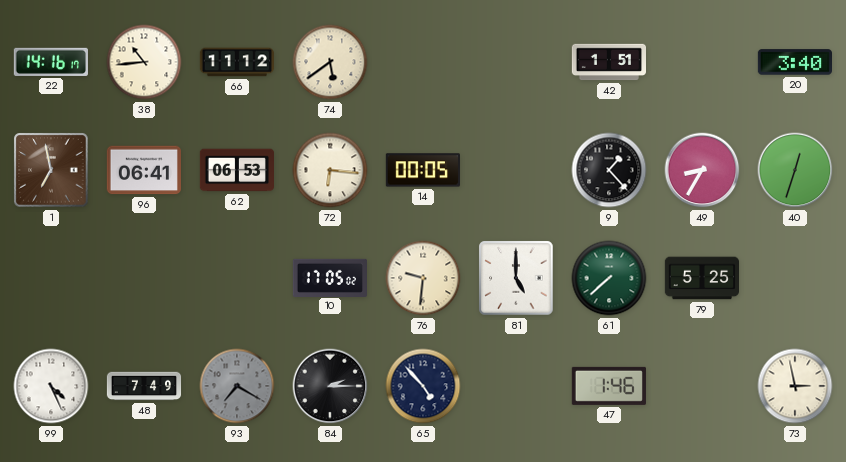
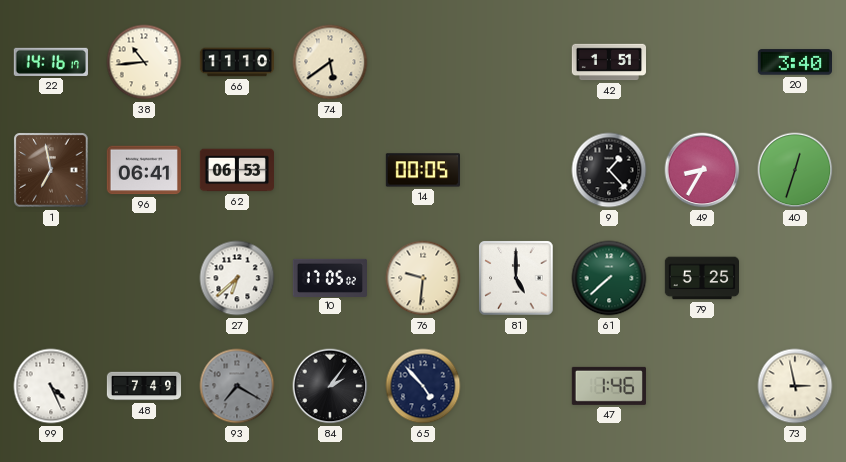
66: 11:12 -> 11:10 (236, 62)
72: 6:16 -> none (330, 170)
27: none -> 6:38 (237, 278)
84: 2:15 -> 2:06 (330, 386)
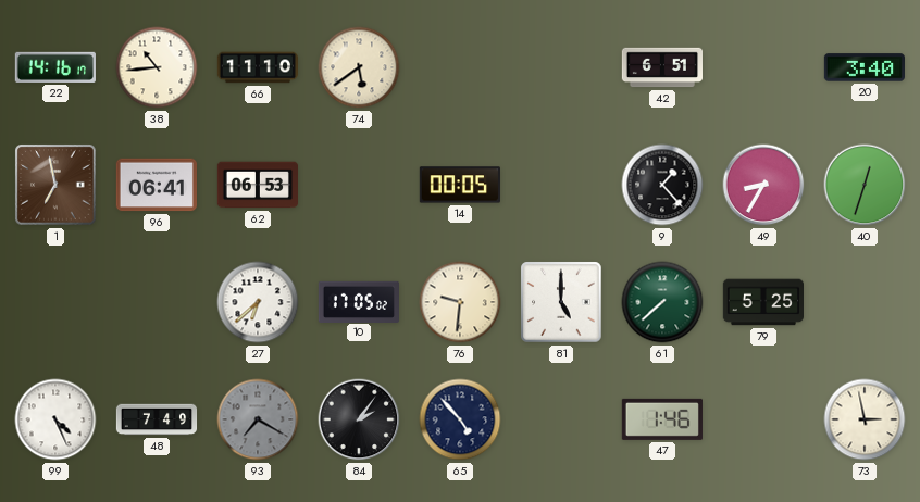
42: 1:51 -> 6:51 (661, 67)
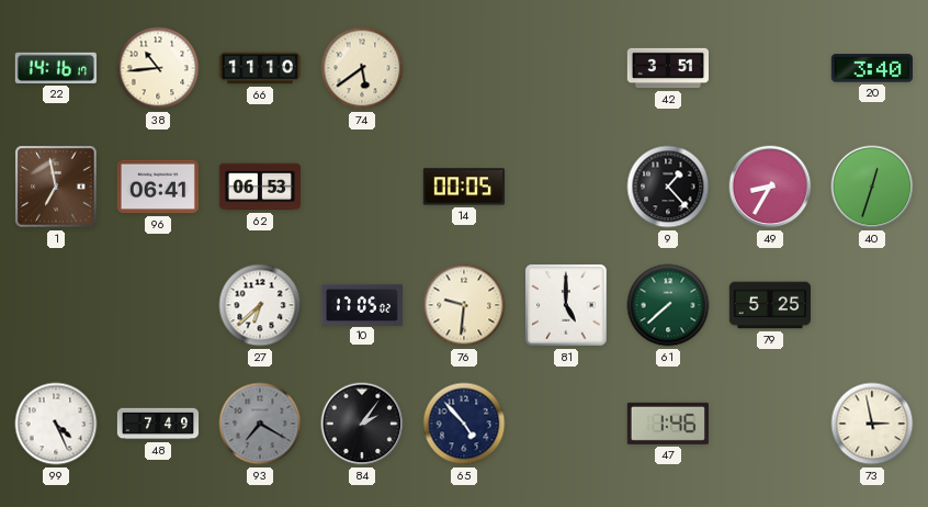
42: 6:51 -> 3:51 (667, 68)
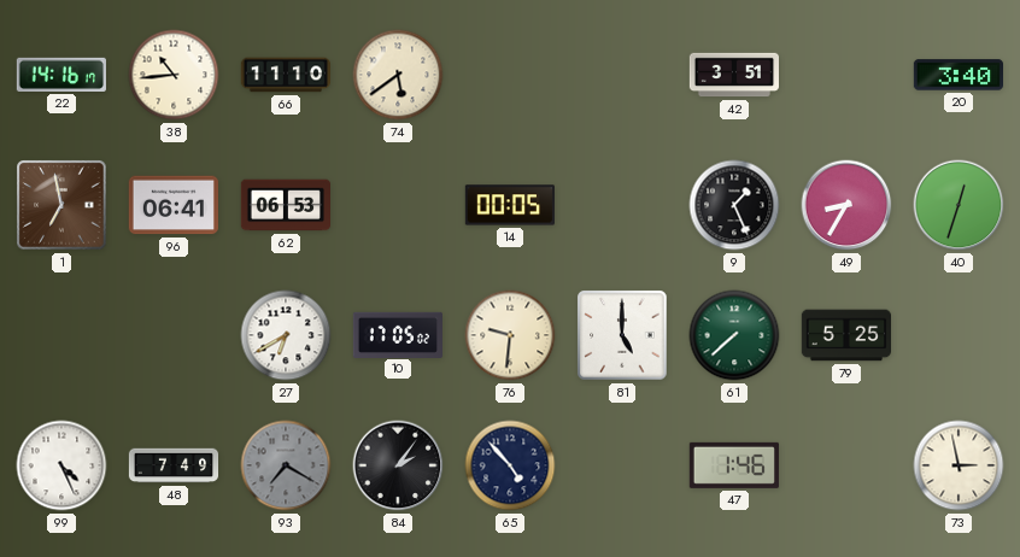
9: 1:23 -> 1:26 (734, 205)
27: 6:38 -> 6:40 (286, 335)
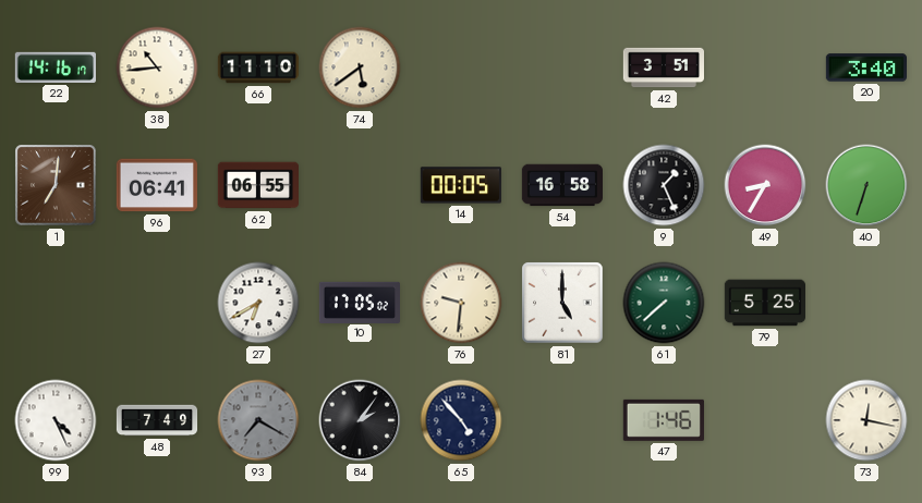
1: 6:58 -> 7:01 (56, 185)
62: 06:53 -> 06:55 (257, 185)
54: none -> 16:58 (561, 185)
40: 12:33 -> 6:33 (866, 185)
73: 2:58 -> 12:17 (866, 420)
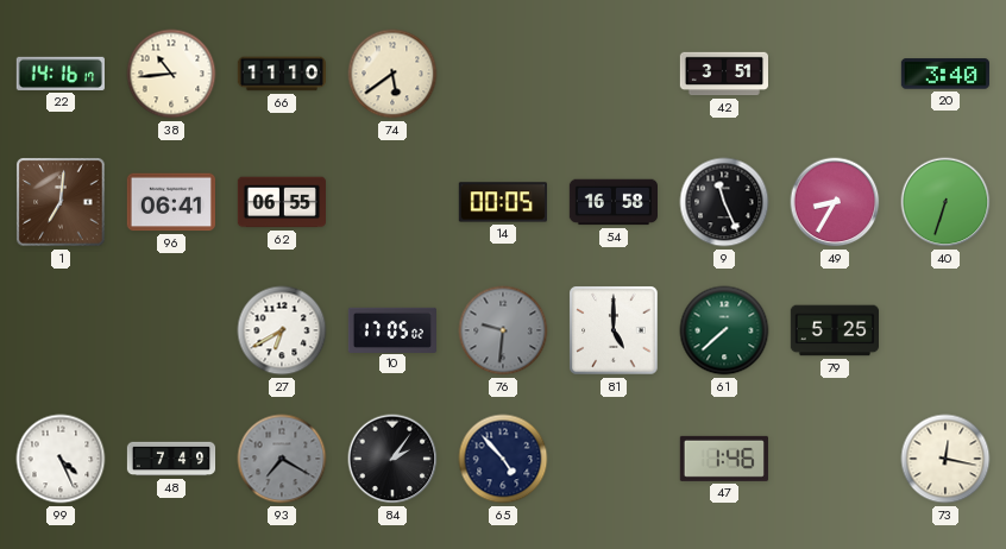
9: 1:26 -> 11:26 (724, 202)
76 dial: cream -> grey (503, 330)
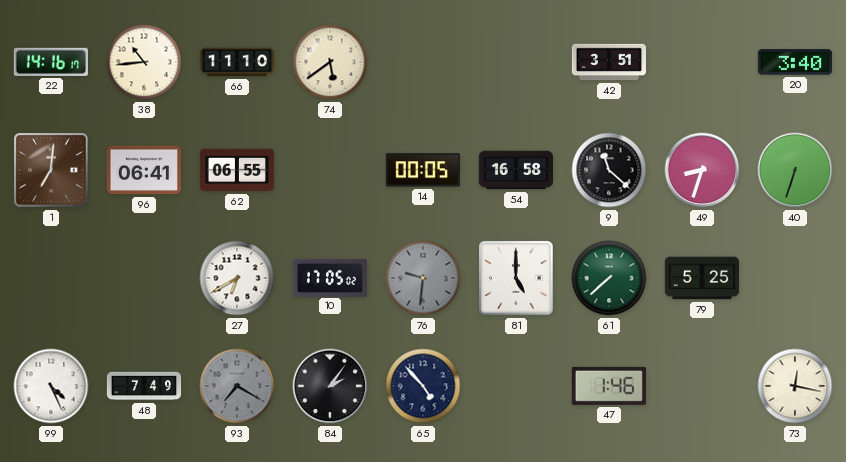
9: 11:26 -> 11:22 (609, 170)
49: 8:35 -> 8:33 (702, 170)
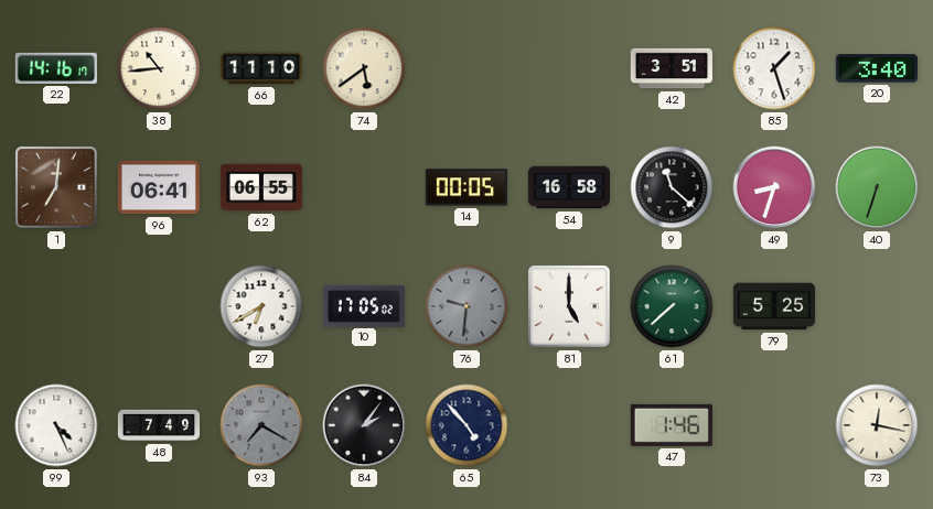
85: none -> 1:27 (774, 68)
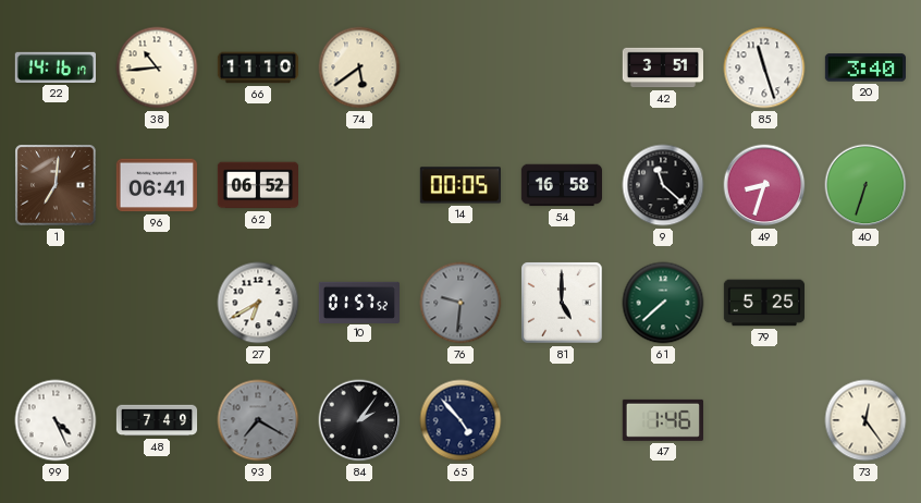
85: 1:27 -> 11:27 (764, 68)
62: 06:55 -> 06:52 (257, 185)
10: 17:05 -> 01:57 (358, 302)
73: 12:17 -> 12:24 (865, 420)
